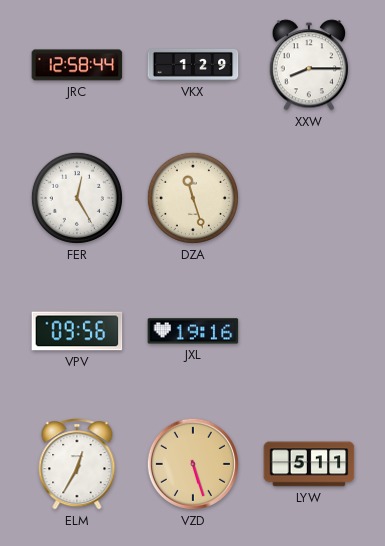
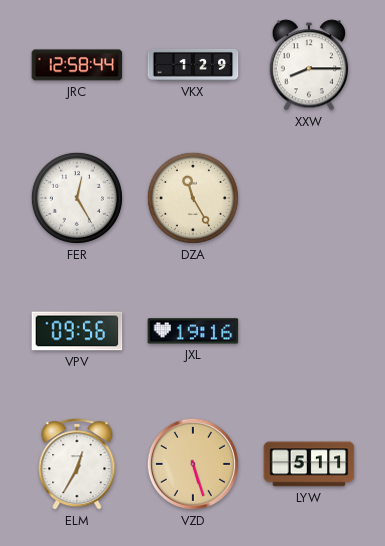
DZA: 11:27 -> 11:25 (193, 198)
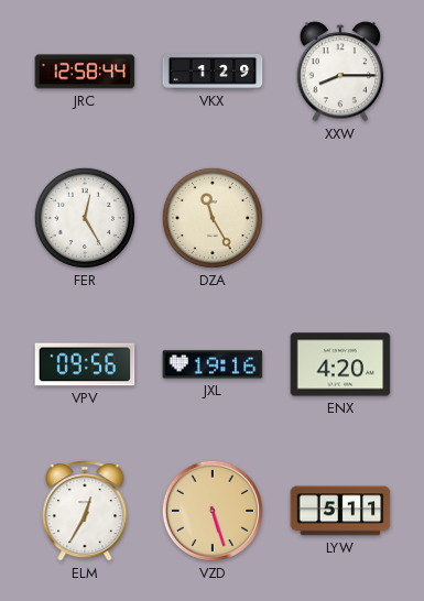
ENX: none -> 4:20 (340, 364)
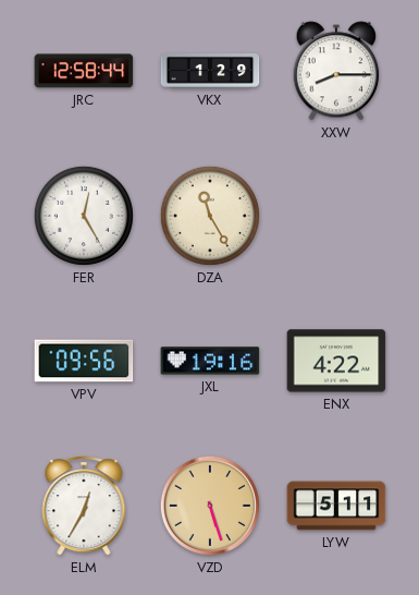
ENX: 4:20 -> 4:22 (336, 361)
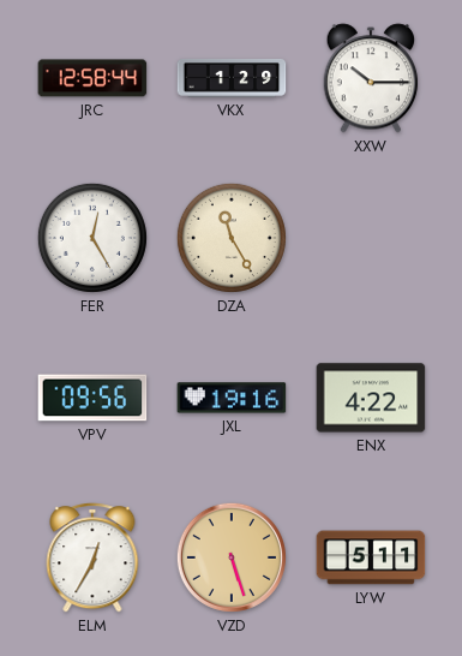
XXW: 8:15 -> 10:15 (371, 78)
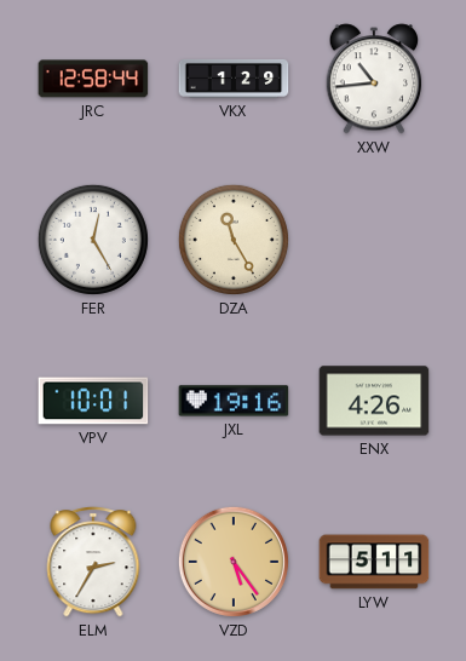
XXW: 10:15 -> 10:44 (374, 79)
VPV: 09:56 -> 10:01 (93, 401)
ENX: 4:22 -> 4:26 (374, 401)
ELM: 12:35 -> 2:35 (93, 562)
VZD: 5:27 -> 5:24 (234, 562)
